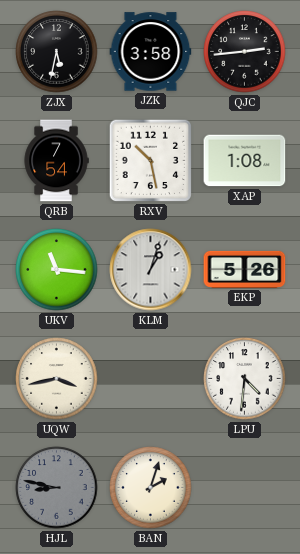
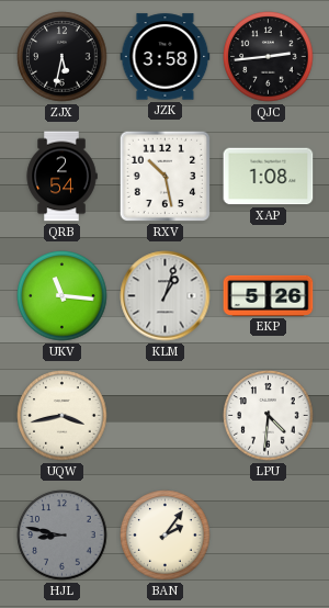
QRB: 7:54 -> 2:54 (61, 177)
BAN: 2:03 -> 2:06 (166, 536)
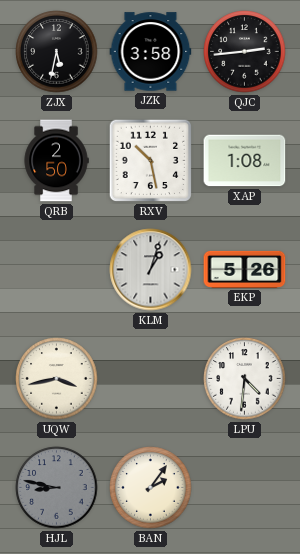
QRB: 2:54 -> 2:50 (56, 161)
UKV: 11:16 -> none (63, 296)
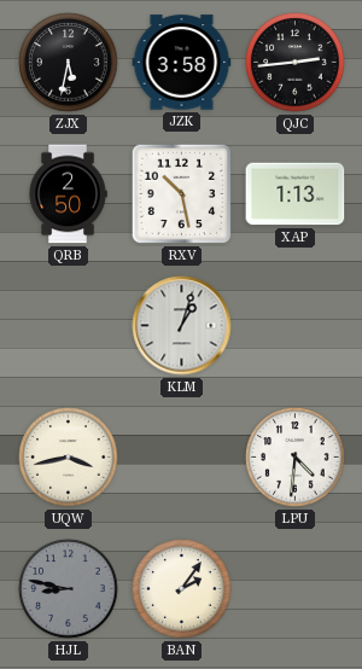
XAP: 1:08 -> 1:13 (296, 194)
EKP: 5:26 -> none (245, 269)
